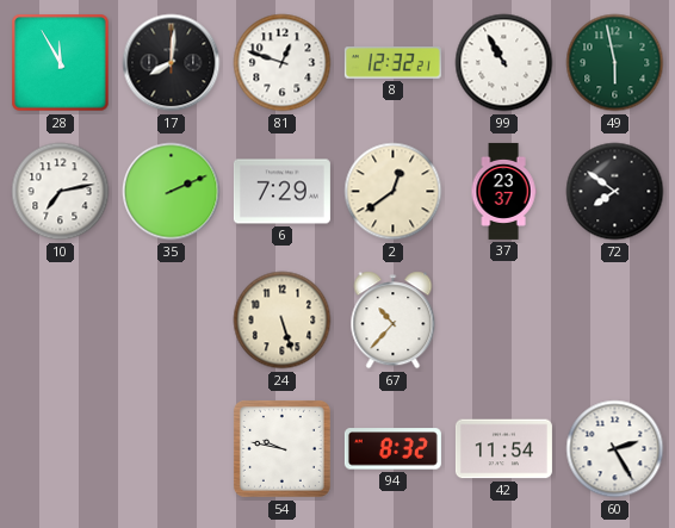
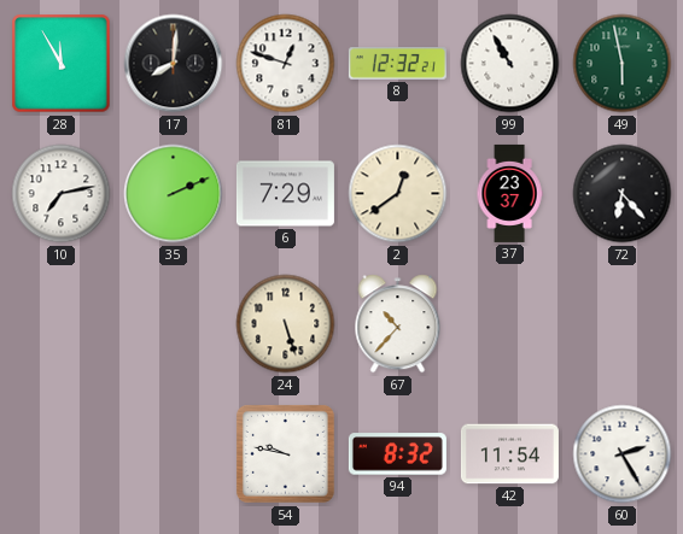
72: 7:51 -> 6:23 (623, 194)
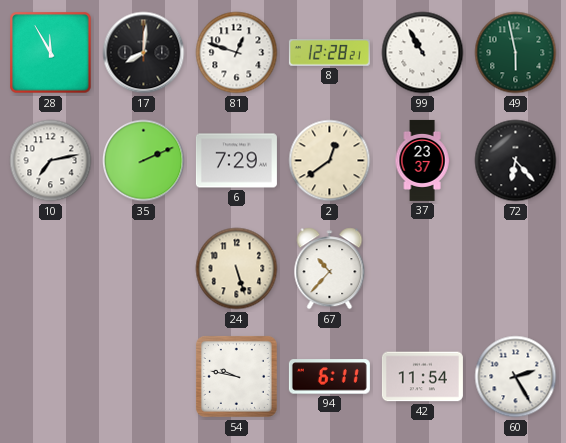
8: 12:32 -> 12:28 (329, 53)
94: 8:32 -> 6:11 (329, 377)
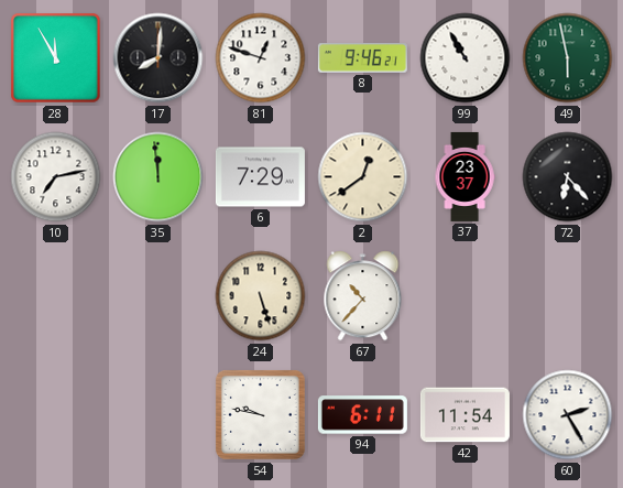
8: 12:28 -> 9:46 (362, 58)
35: 2:11 -> 11:59 (159, 177)
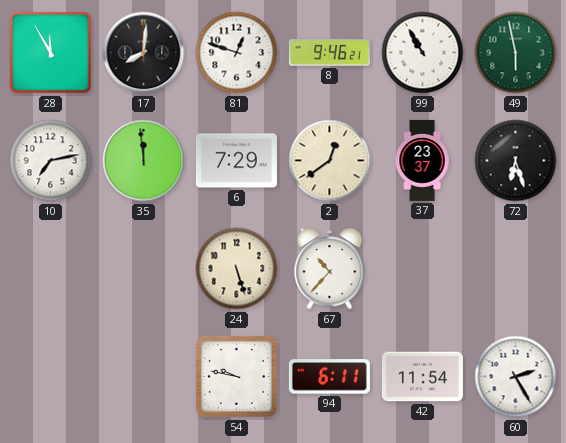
72: 6:23 -> 6:27 (516, 161)
